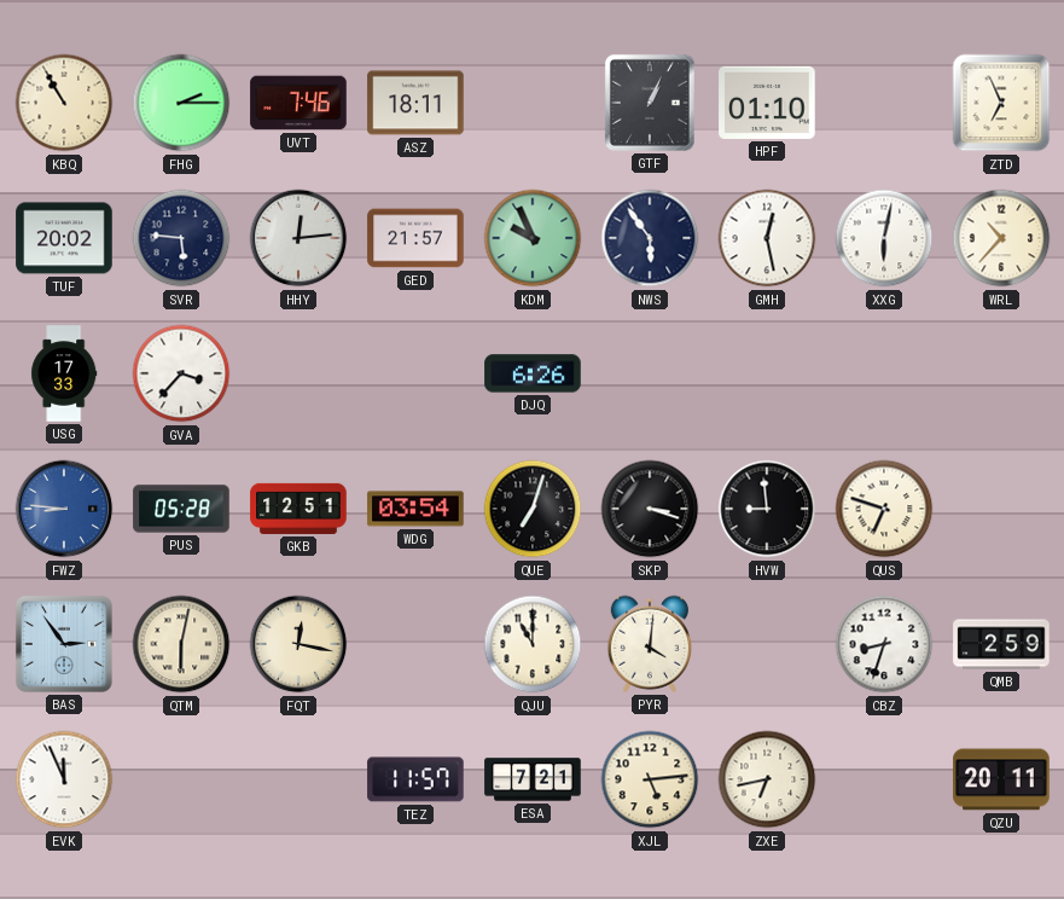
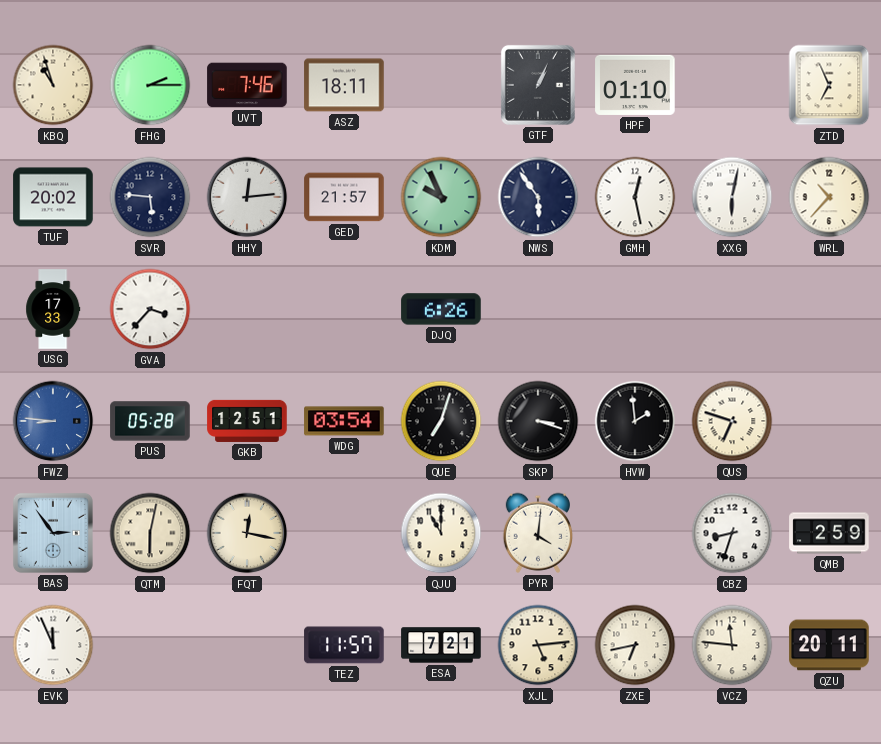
KBQ: 10:55 -> 10:57 (53, 85)
HVW: 8:59 -> 1:59 (635, 421)
VCZ: none -> 11:46 (732, 645)
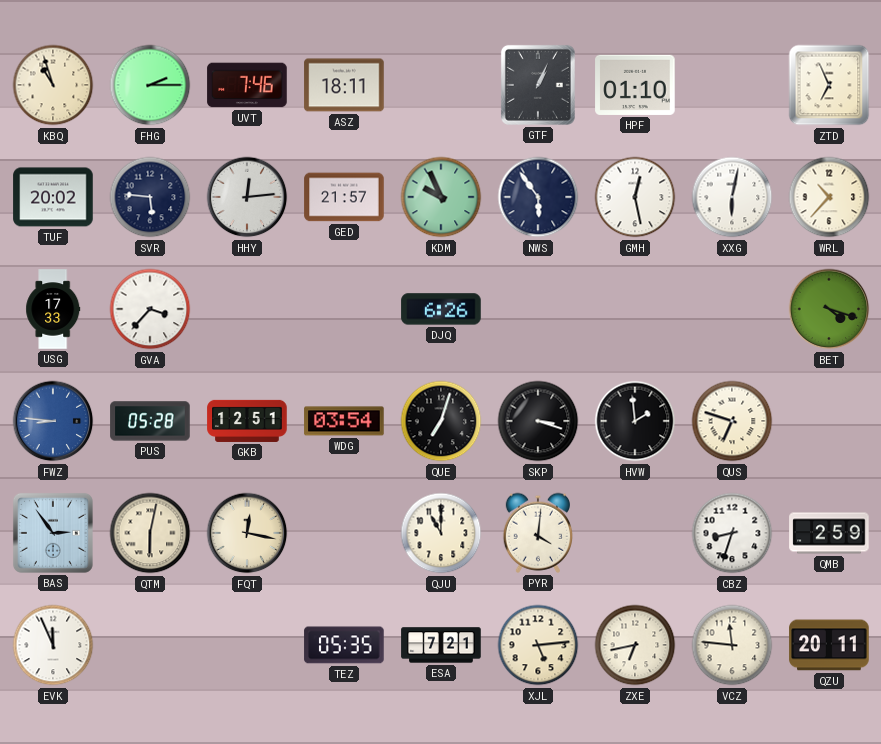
BET: none -> 4:18 (829, 309)
TEZ: 11:57 -> 05:35 (344, 645)
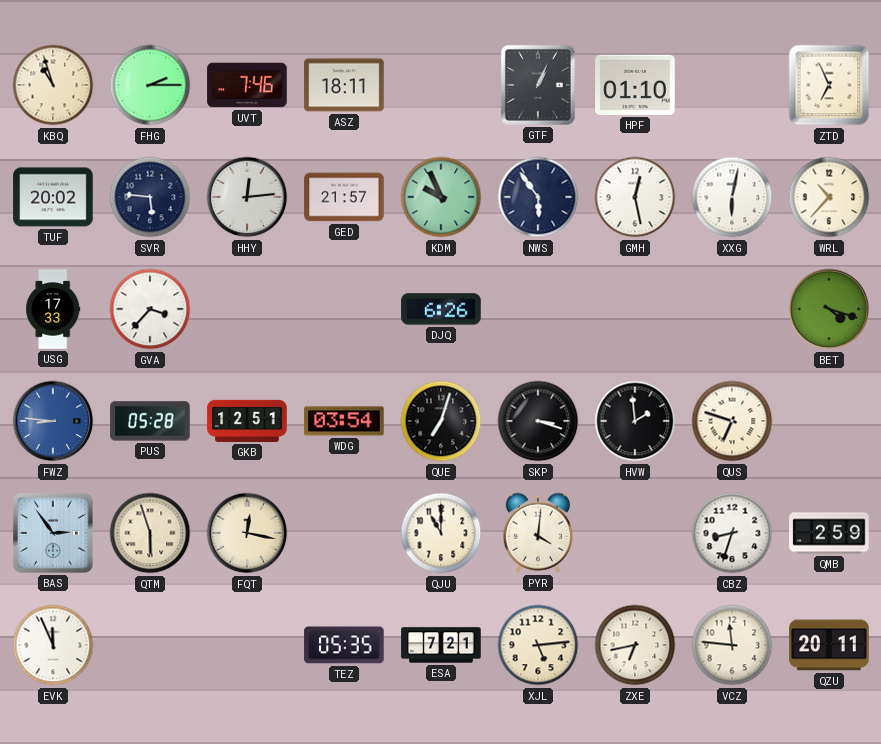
QTM: 6:02 -> 5:57 (150, 533)
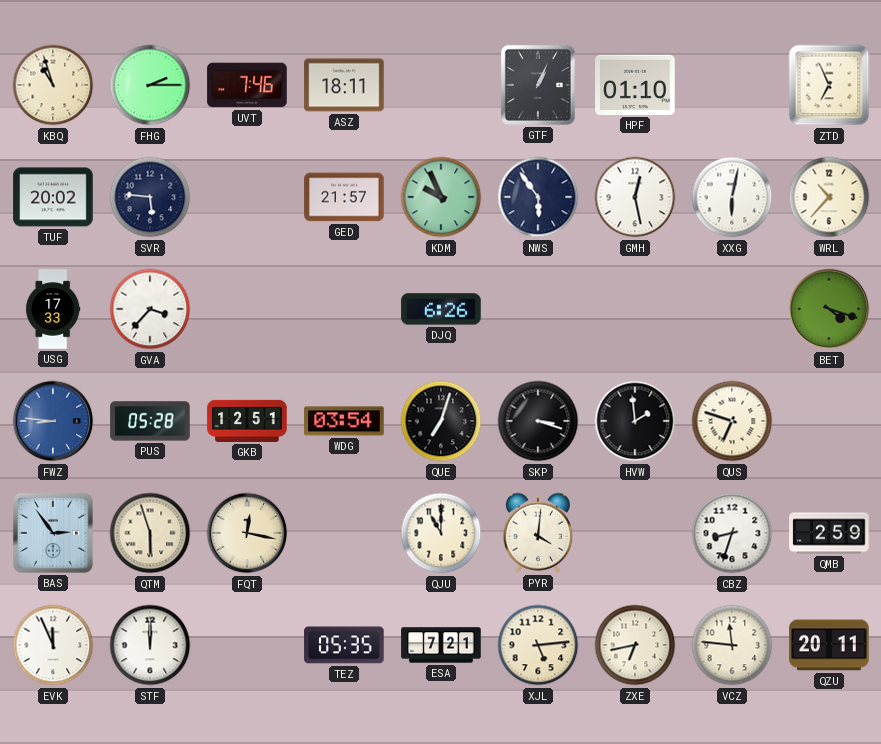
HHY: 12:14 -> none (247, 197)
STF: none -> 12:00 (150, 645)
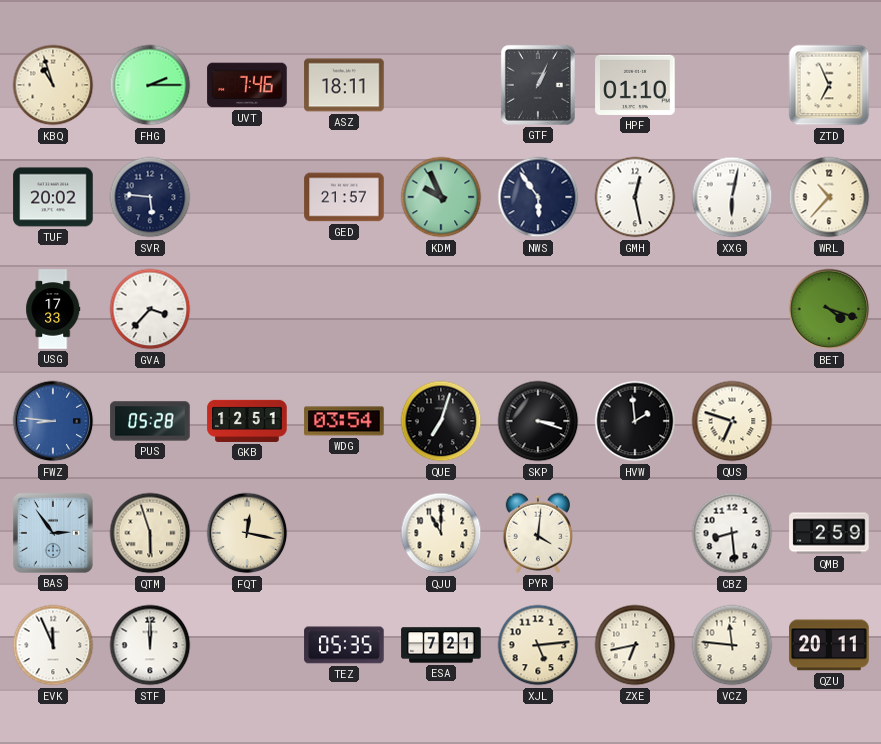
DJQ: 6:26 -> none (441, 309)
CBZ: 8:33 -> 8:29 (732, 533)
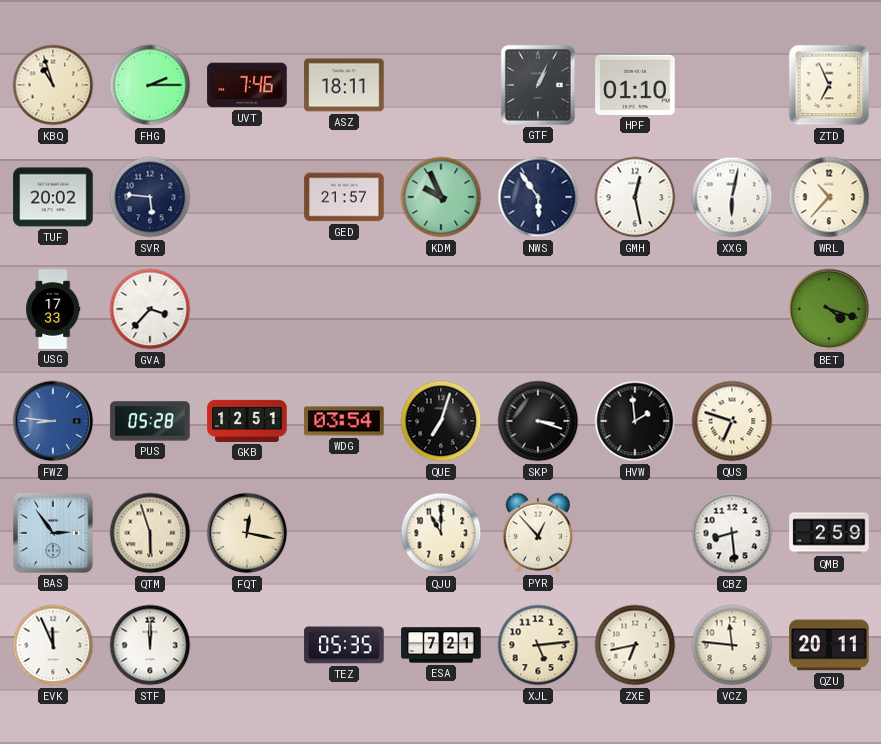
PYR: 4:01 -> 12:53 (537, 533)
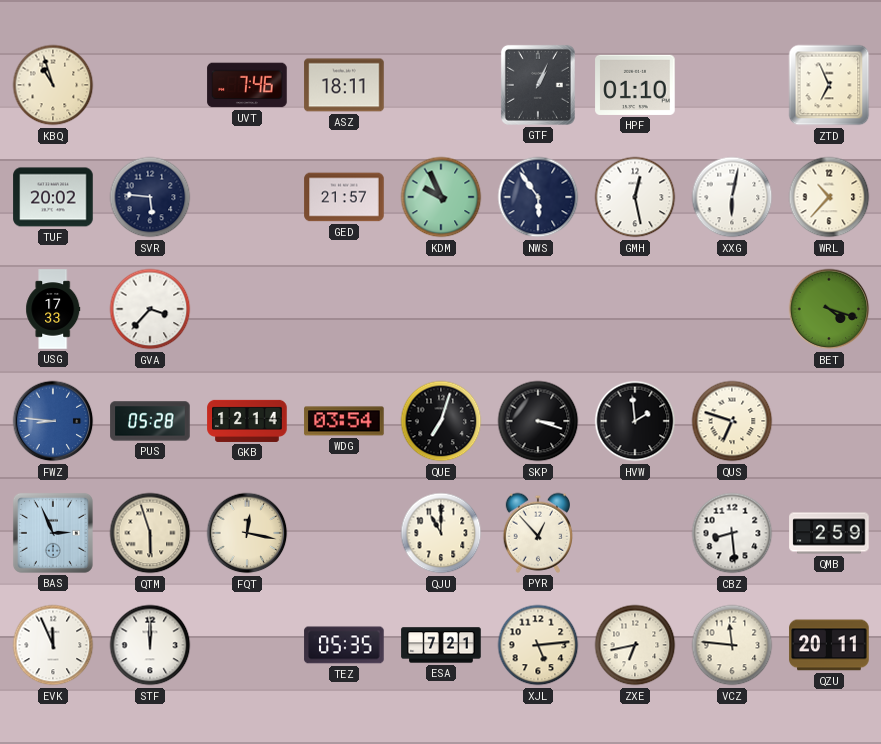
FHG: 2:15 -> none (150, 85)
GKB: 12:51 -> 12:14 (247, 421)
BAS: 2:54 -> 2:56 (53, 533)
